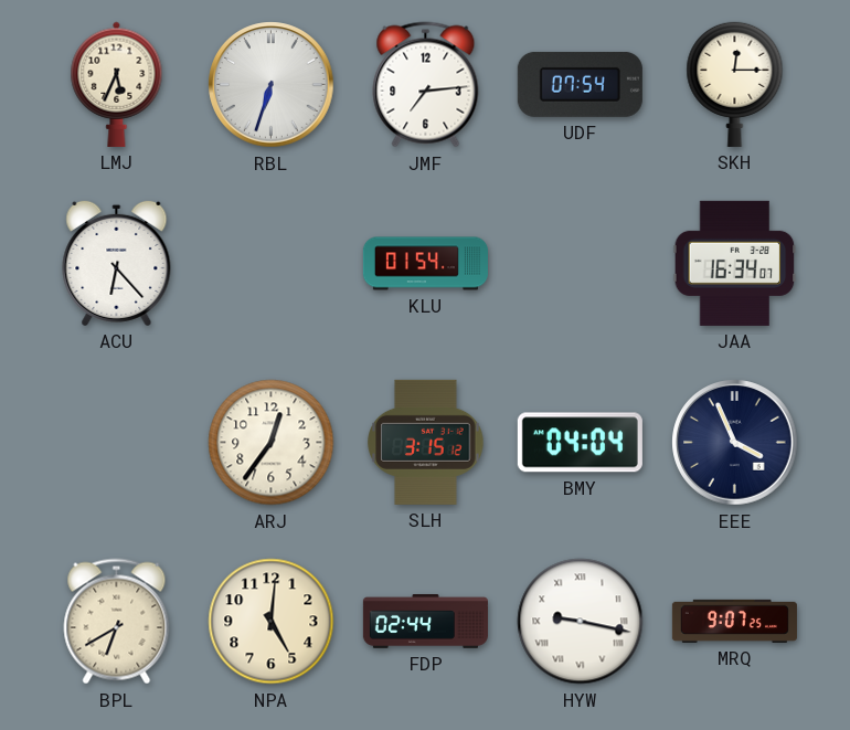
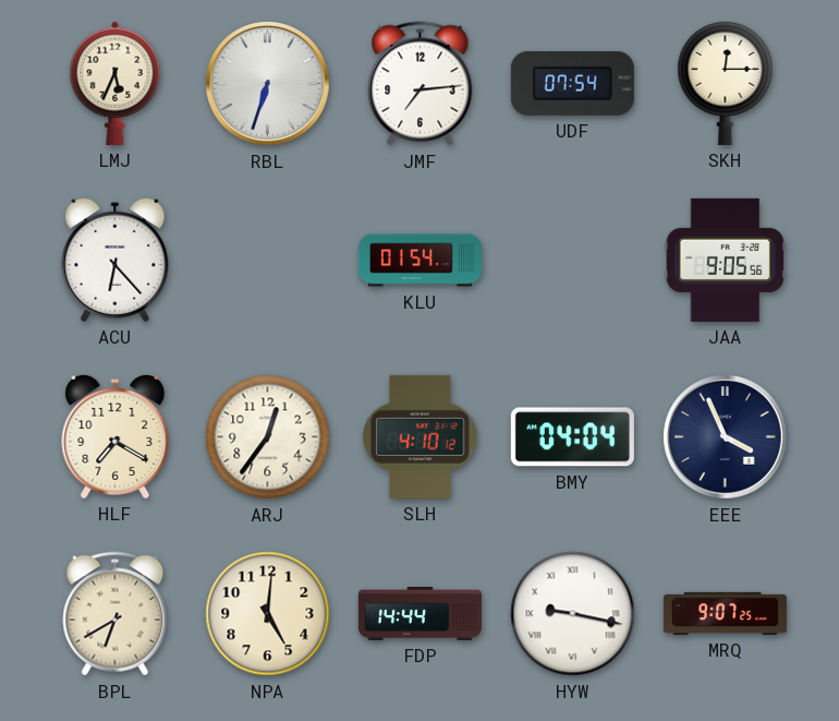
JAA: 16:34 -> 9:05 (726, 260)
HLF: none -> 7:20 (115, 436)
SLH: 3:15 -> 4:10 (421, 436)
FDP: 02:44 -> 14:44 (420, 614)
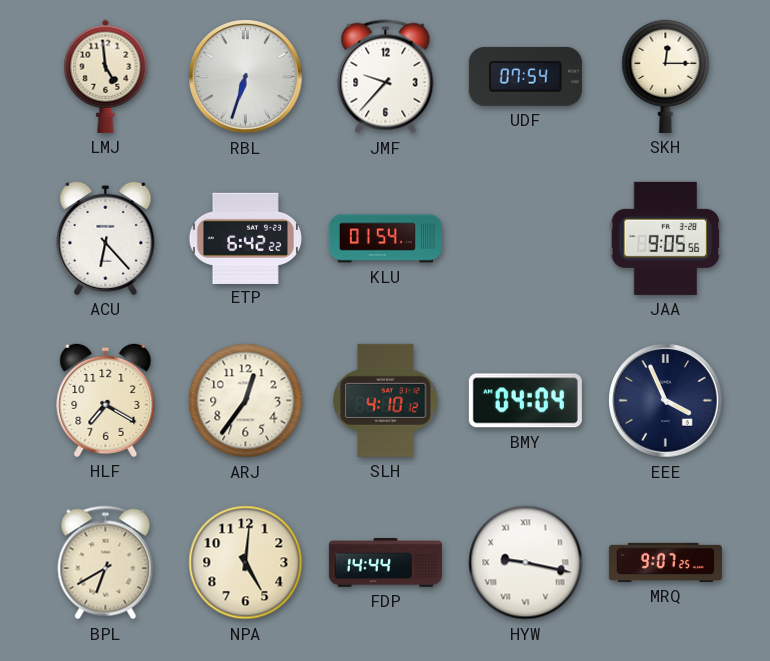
LMJ: 5:34 -> 4:59 (106, 76)
JMF: 7:14 -> 9:37 (386, 77)
ETP: none -> 6:42 (245, 238)
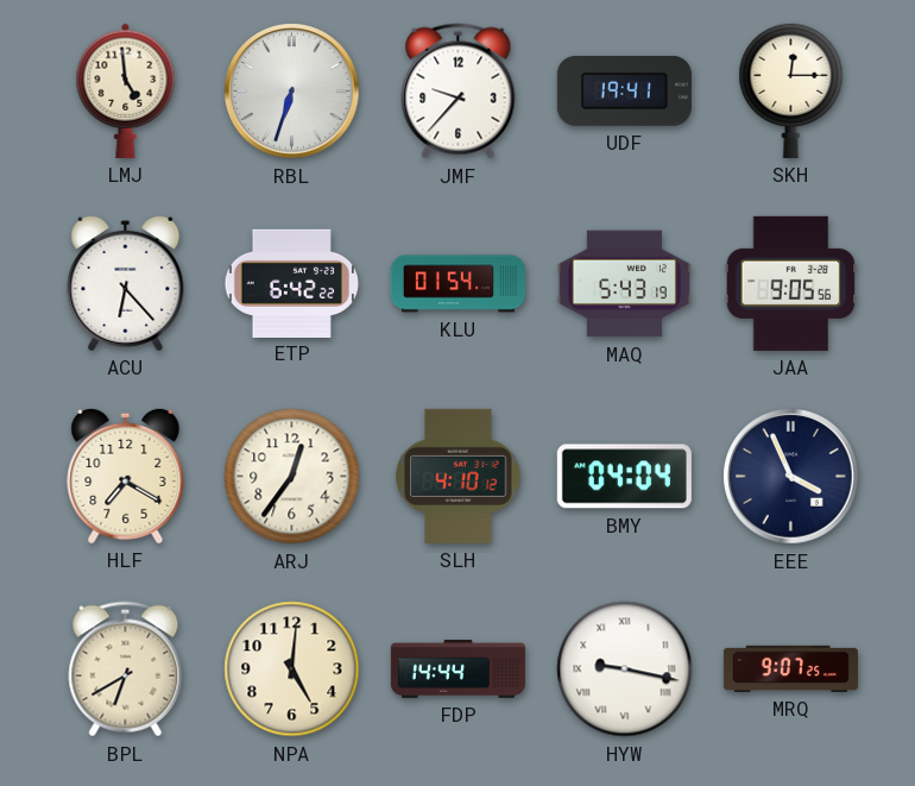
UDF: 07:54 -> 19:41 (624, 90)
MAQ: none -> 5:43 (624, 284)
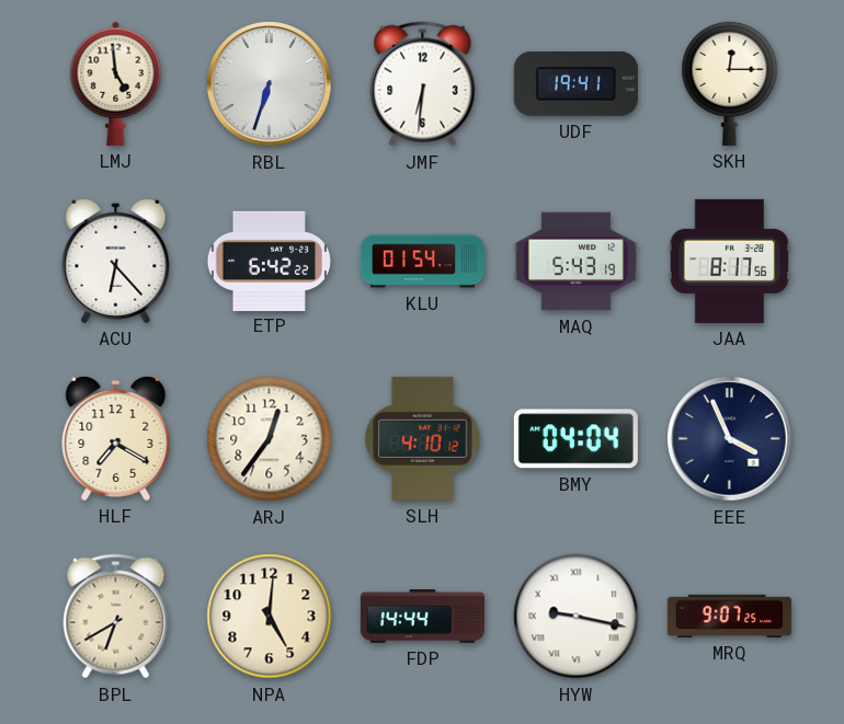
JMF: 9:37 -> 6:31 (423, 84)
JAA: 9:05 -> 8:17 (730, 261)
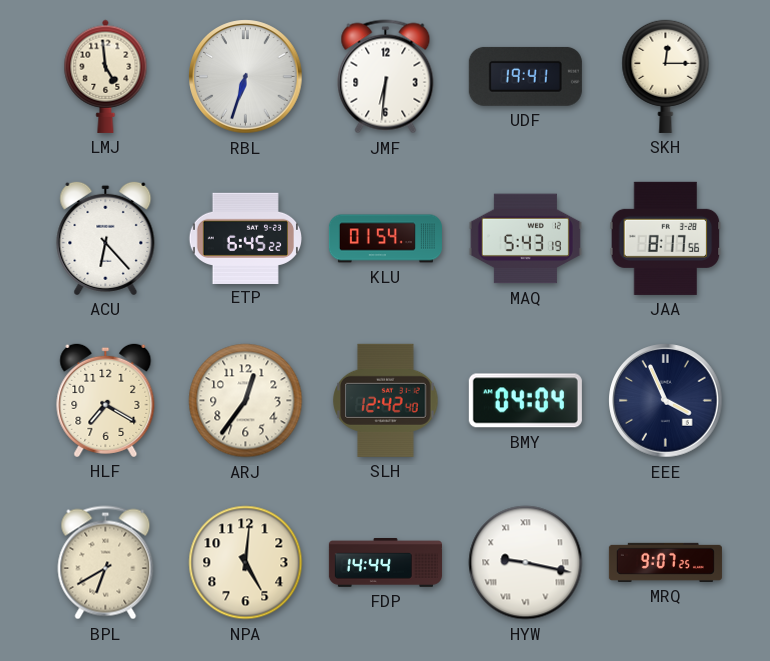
ETP: 6:42 -> 6:45 (245, 238)
SLH: 4:10 -> 12:42 (386, 400)
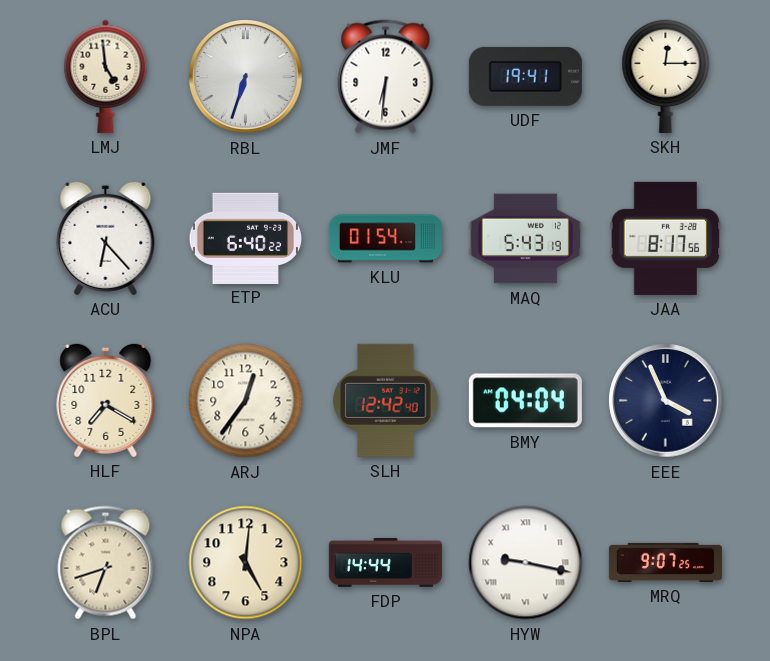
ETP: 6:45 -> 6:40 (245, 238)
BPL: 6:40 -> 6:42 (106, 563)
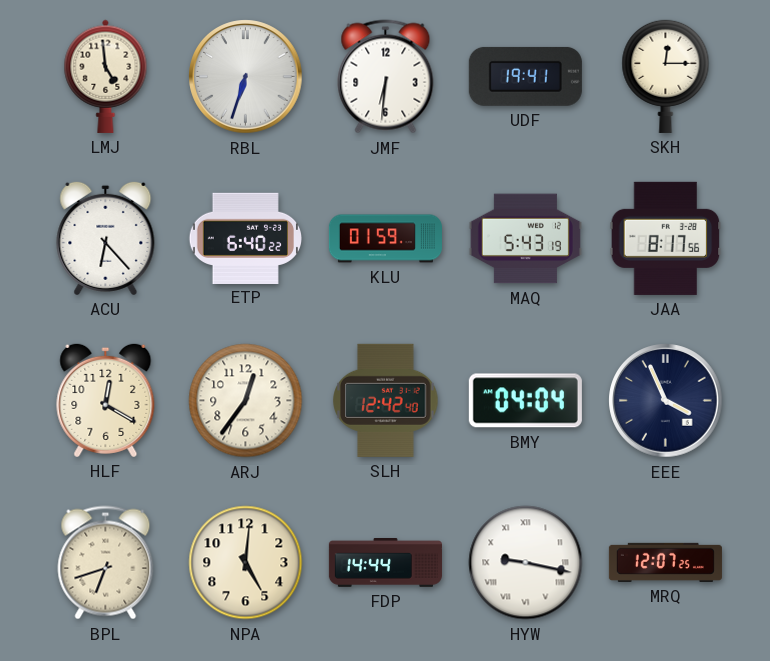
KLU: 01:54 -> 01:59 (385, 239)
HLF: 7:20 -> 12:20 (106, 400)
MRQ: 9:07 -> 12:07 (665, 562)
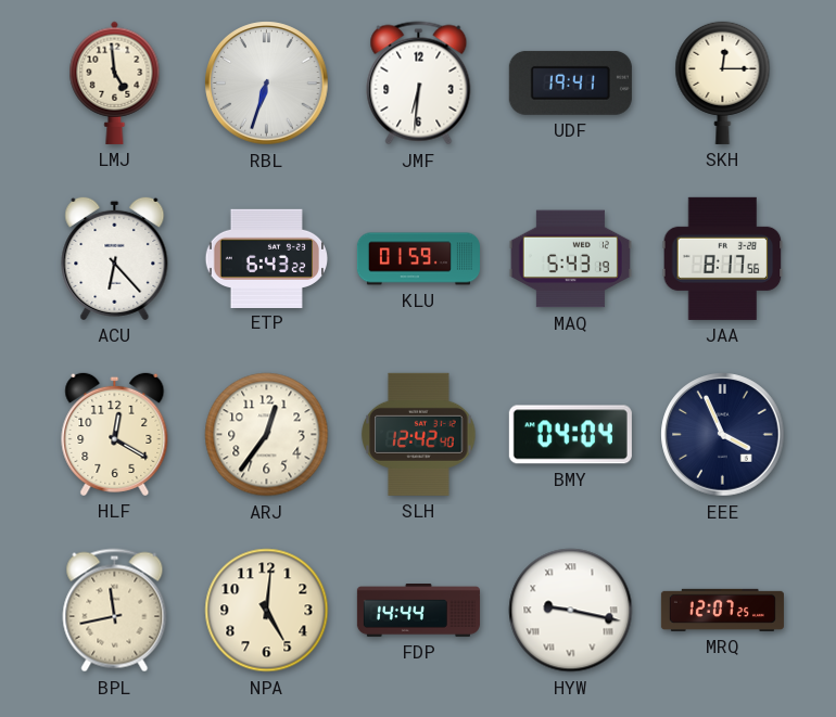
ETP: 6:40 -> 6:43 (266, 258)
BPL: 6:42 -> 11:43 (115, 611)
